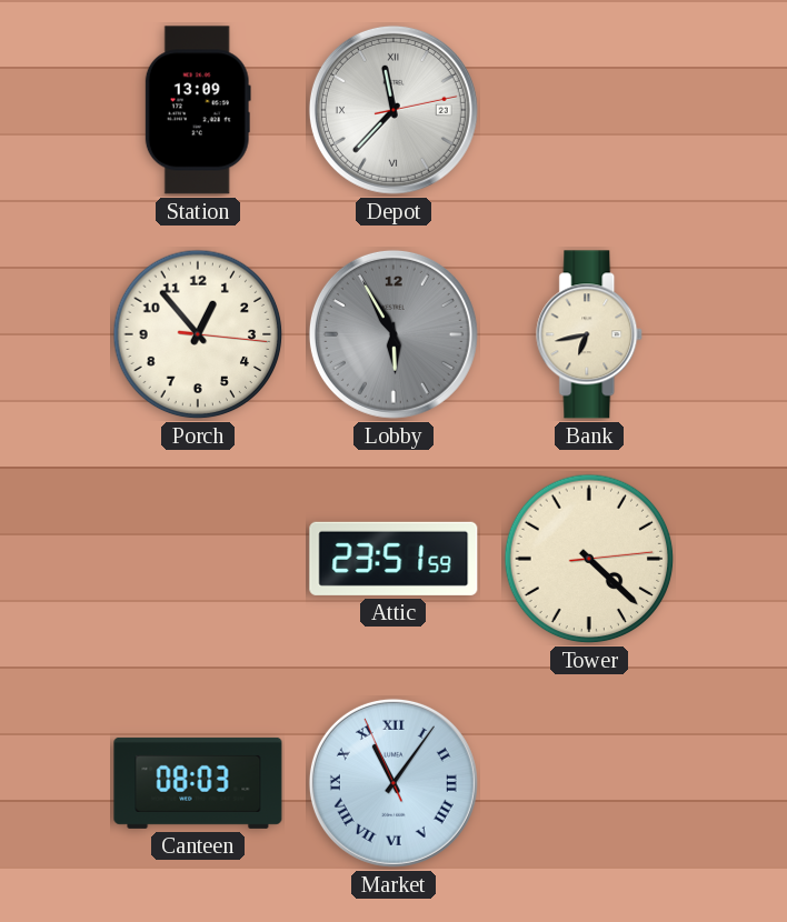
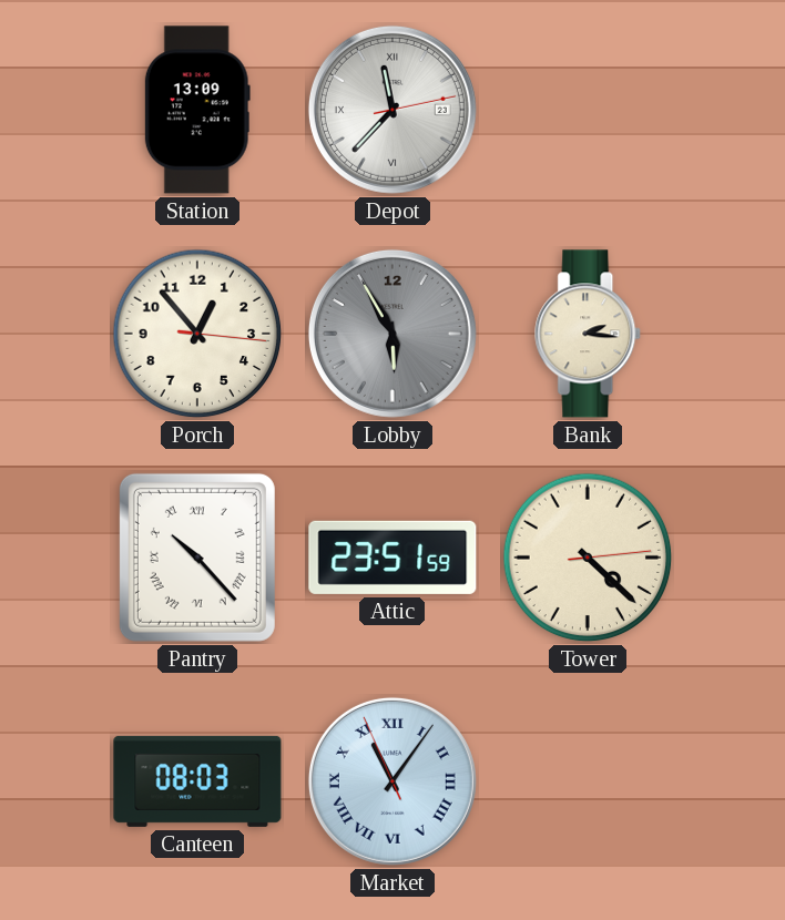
Bank: 6:43 -> 2:16 (589, 334)
Pantry: none -> 10:23 (197, 558)
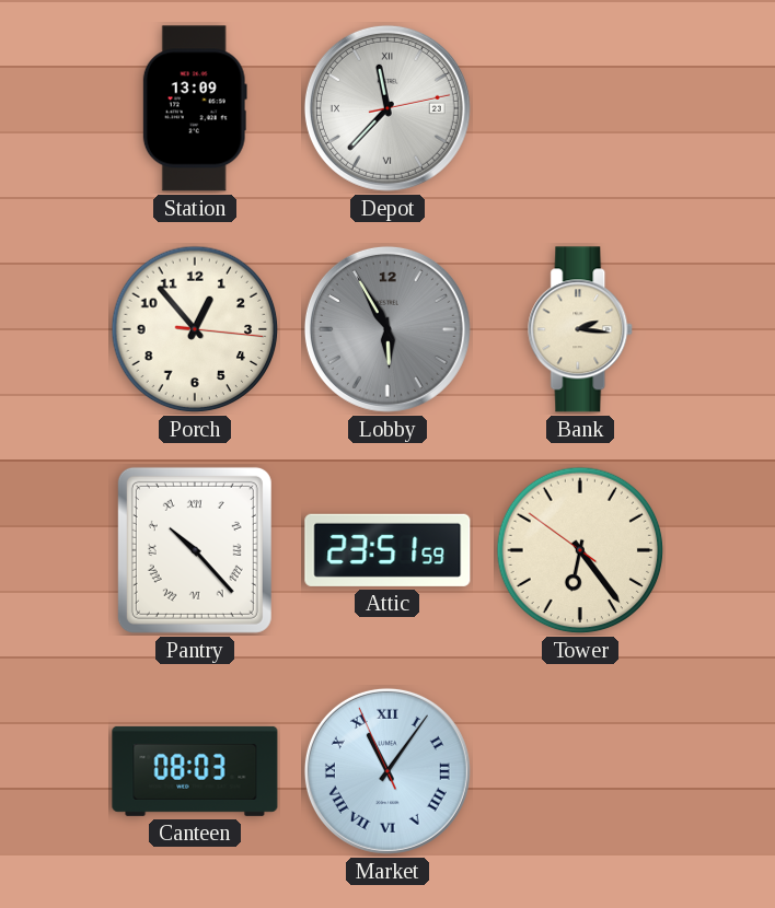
Tower: 4:22 -> 6:23 (580, 550)
